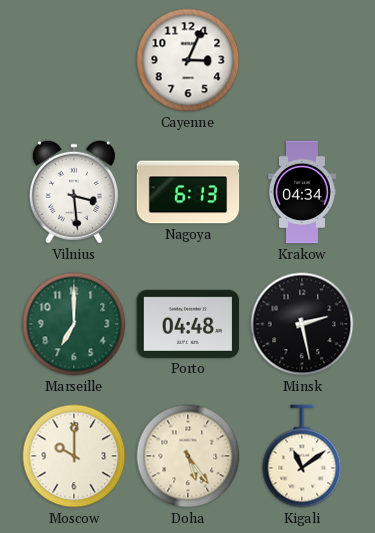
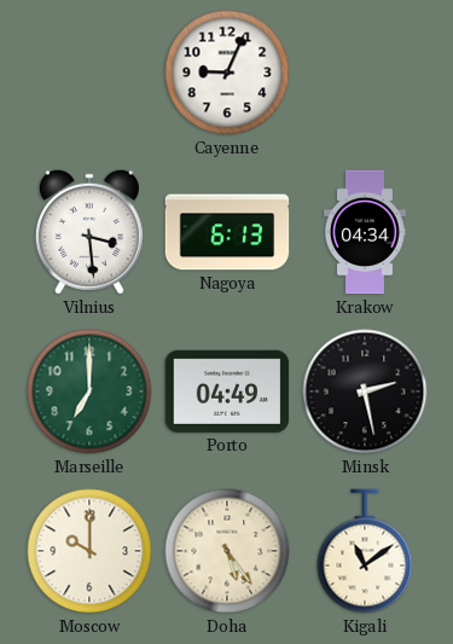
Cayenne: 3:04 -> 9:04 (227, 72)
Porto: 04:48 -> 04:49 (227, 391)
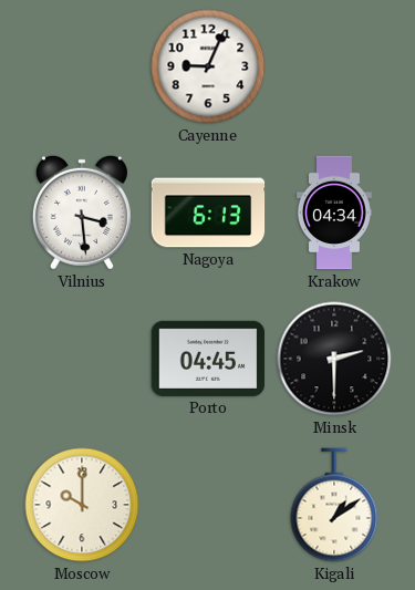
Marseille: 7:00 -> none (89, 391)
Porto: 04:49 -> 04:45 (208, 359)
Minsk: 2:28 -> 2:30 (334, 359)
Doha: 5:24 -> none (227, 551)
Kigali: 11:09 -> 1:09 (334, 505)
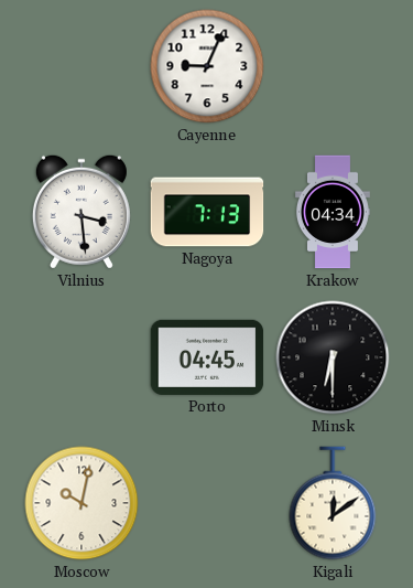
Nagoya: 6:13 -> 7:13 (207, 212)
Minsk: 2:30 -> 6:30 (333, 357)
Moscow: 10:00 -> 10:02 (81, 503)
Kigali: 1:09 -> 12:09 (333, 503)
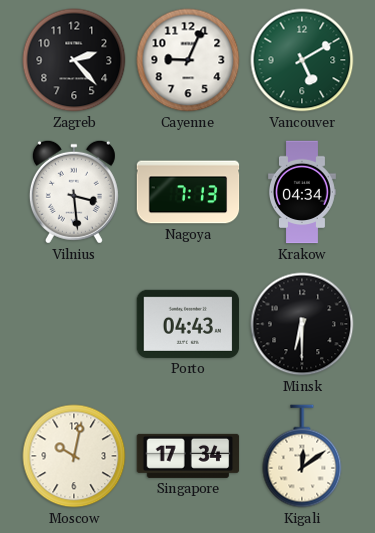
Zagreb: none -> 2:23 (74, 60)
Vancouver: none -> 5:10 (302, 60)
Porto: 04:45 -> 04:43 (188, 324)
Singapore: none -> 17:34 (188, 456)
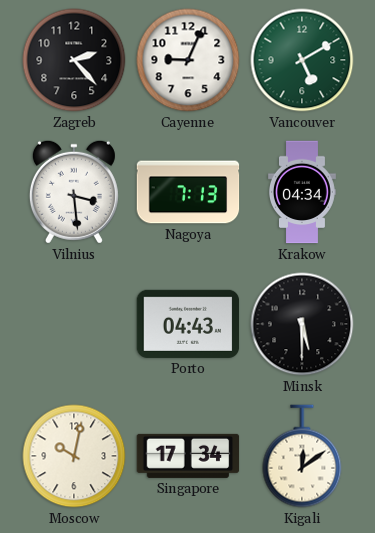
Minsk: 6:30 -> 5:30 (302, 324)
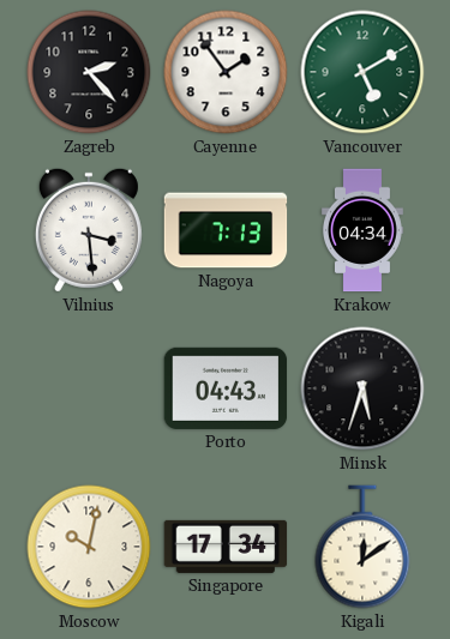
Cayenne: 9:04 -> 1:54 (226, 72)
Minsk: 5:30 -> 5:33 (362, 388)
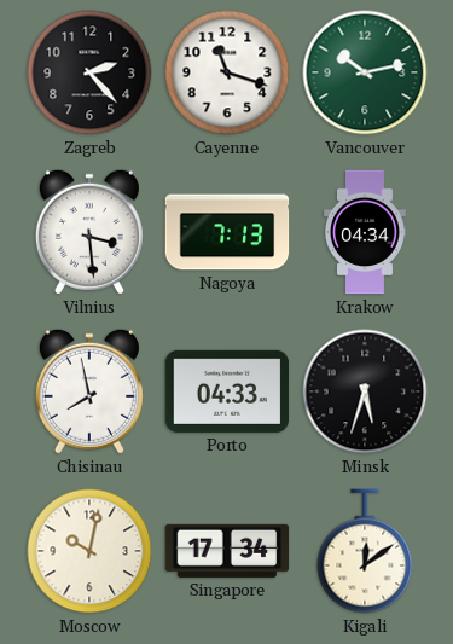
Cayenne: 1:54 -> 11:18 (227, 72)
Vancouver: 5:10 -> 10:13 (365, 72)
Chisinau: none -> 7:58 (89, 391)
Porto: 04:43 -> 04:33 (227, 391)
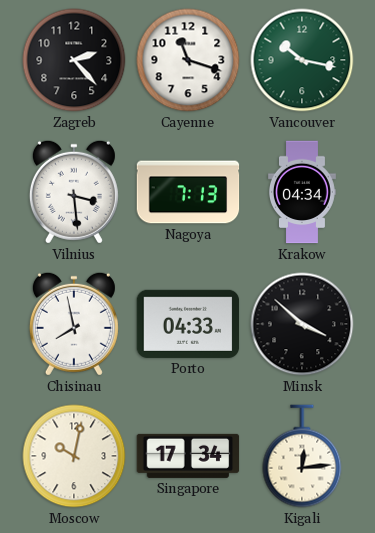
Vancouver: 10:13 -> 10:17 (302, 60)
Minsk: 5:33 -> 3:52 (302, 324)
Kigali: 12:09 -> 12:14 (302, 456)
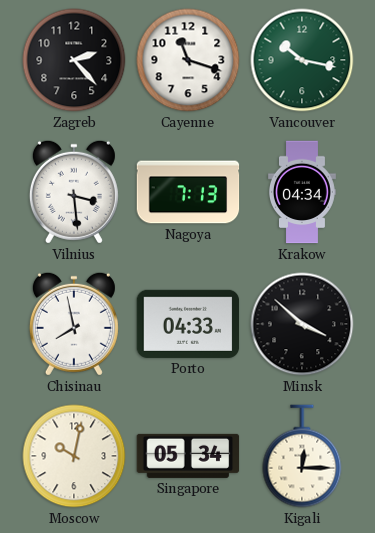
Singapore: 17:34 -> 05:34 (188, 456)
Kigali: 12:14 -> 12:15 (302, 456)
